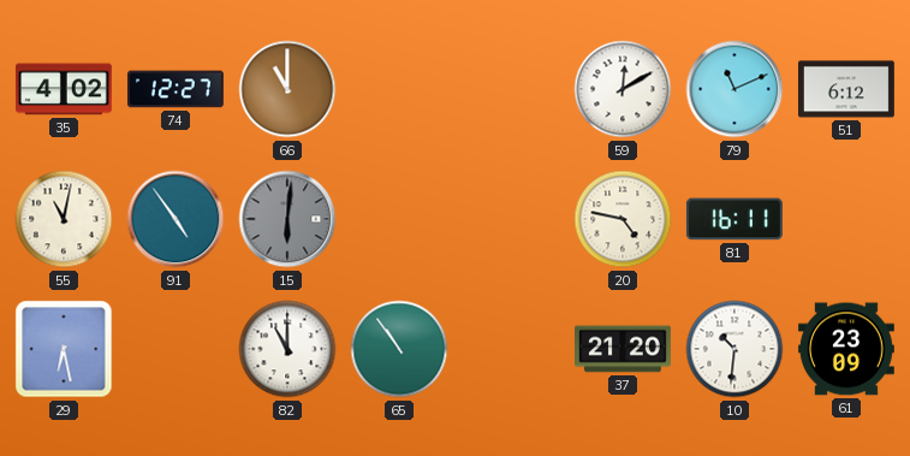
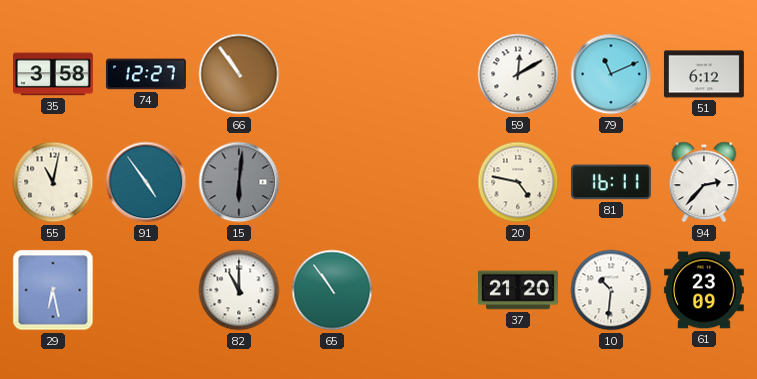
35: 4:02 -> 3:58 (53, 74)
66: 11:00 -> 10:54 (239, 74)
94: none -> 2:37 (704, 182)
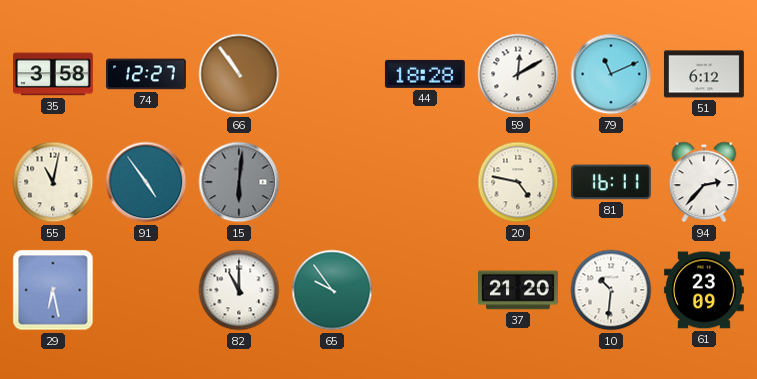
44: none -> 18:28 (425, 74)
65: 10:54 -> 9:54 (332, 290)
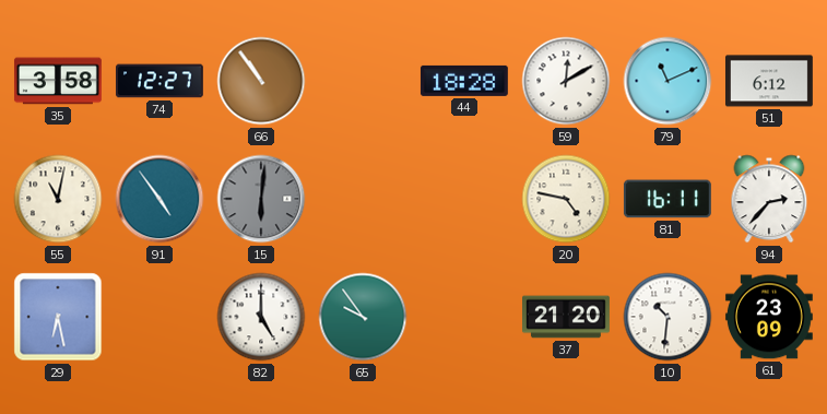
82: 11:00 -> 5:00 (261, 317)
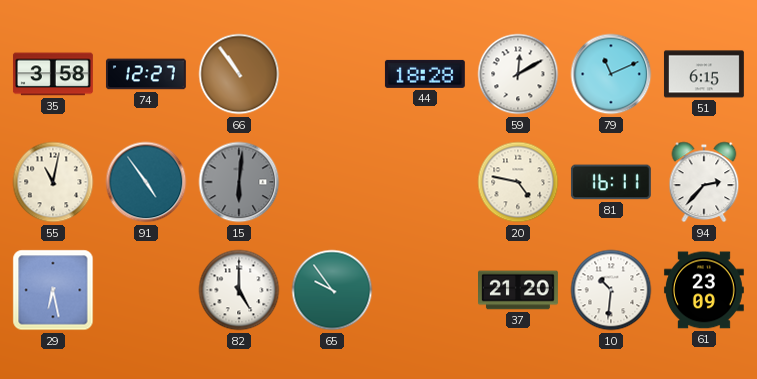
51: 6:12 -> 6:15 (704, 74)
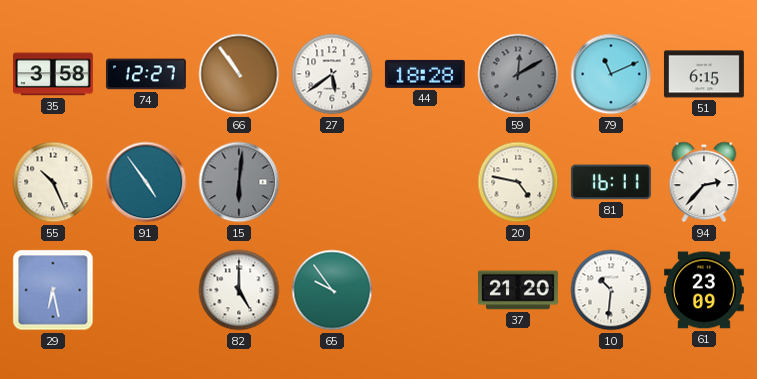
27: none -> 5:39 (332, 74)
59 dial: white -> grey (518, 74)
55: 11:02 -> 10:26 (53, 182)
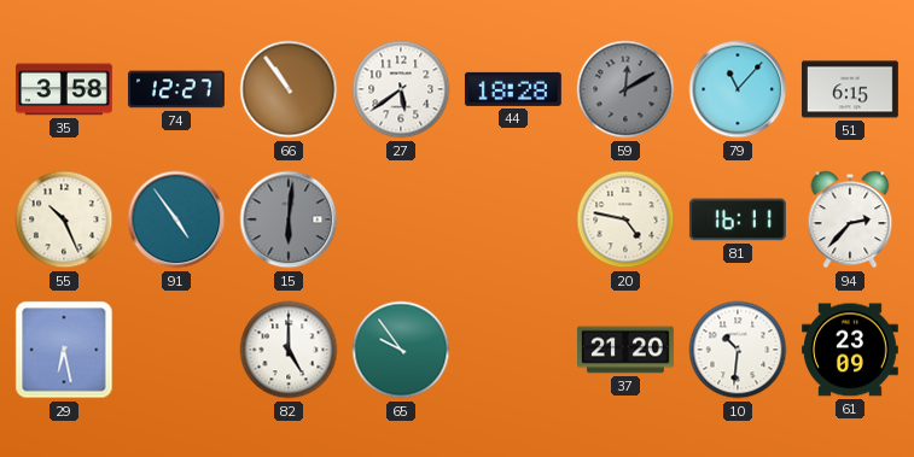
79: 11:11 -> 11:07 (738, 89)
